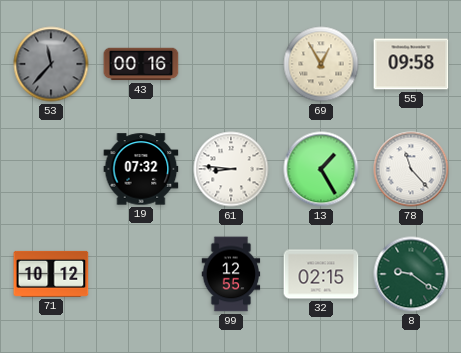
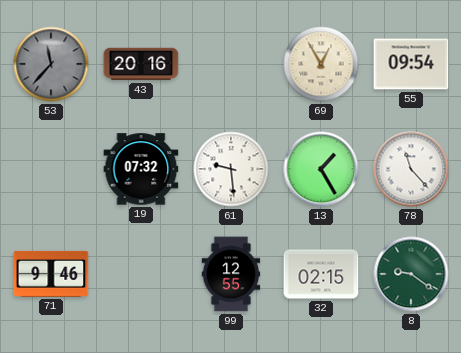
43: 00:16 -> 20:16 (141, 64)
55: 09:58 -> 09:54 (411, 64)
61: 8:46 -> 9:29 (231, 169)
71: 10:12 -> 9:46 (51, 274)
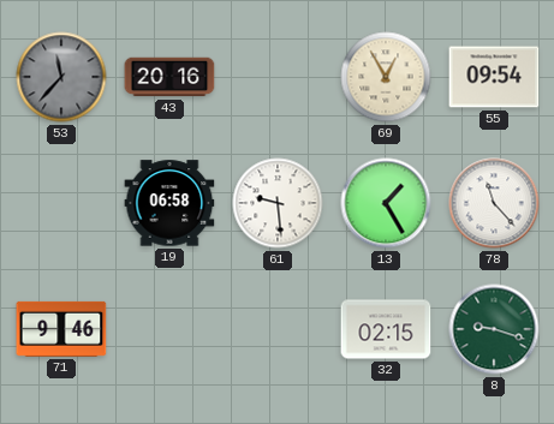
19: 07:32 -> 06:58 (169, 203)
99: 12:55 -> none (231, 274)
8: 9:21 -> 9:18 (494, 329)
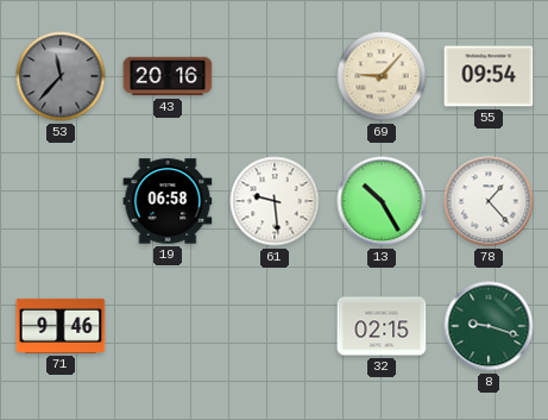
69: 12:55 -> 9:07 (382, 76)
13: 1:25 -> 10:25 (382, 201)
78: 11:23 -> 1:23 (489, 201)
